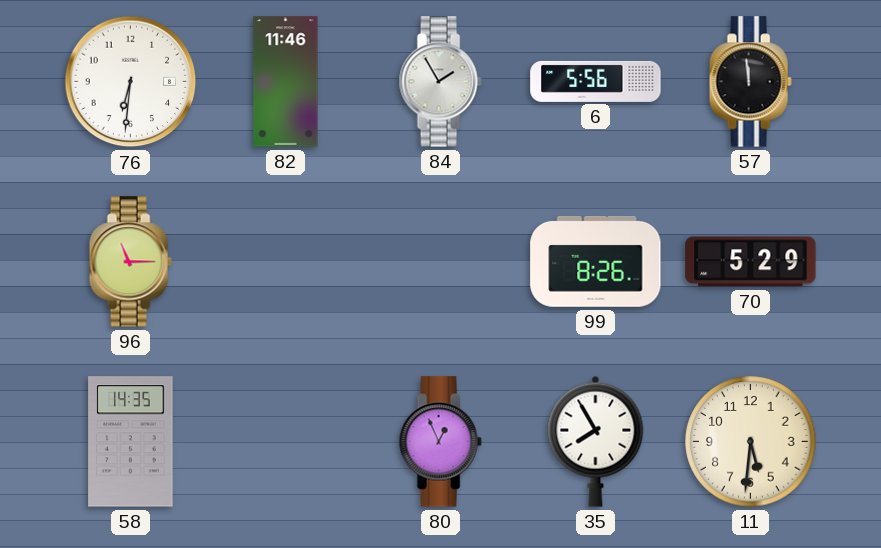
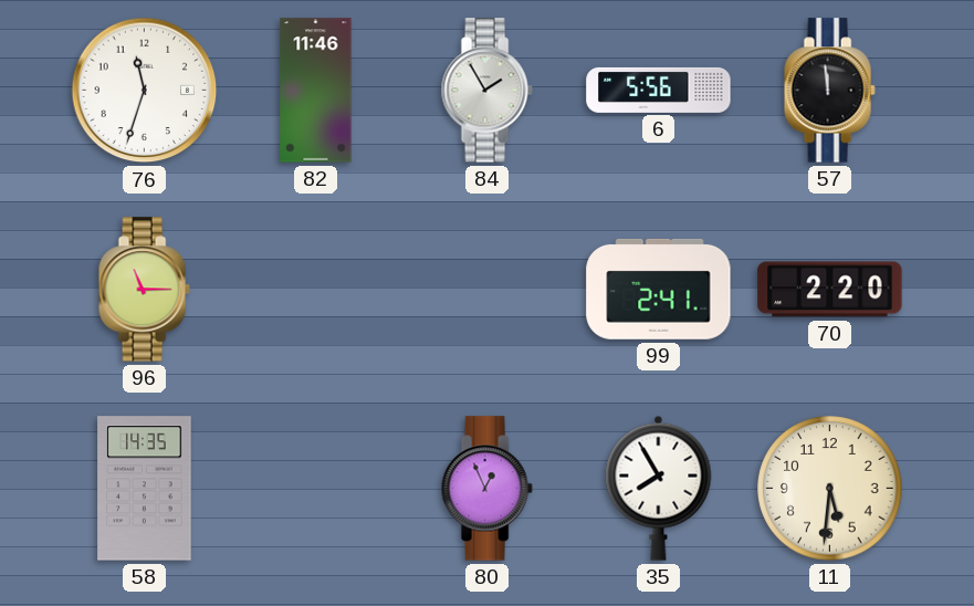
76: 6:31 -> 11:33 (145, 91)
99: 8:26 -> 2:41 (659, 289)
70: 5:29 -> 2:20 (830, 290)
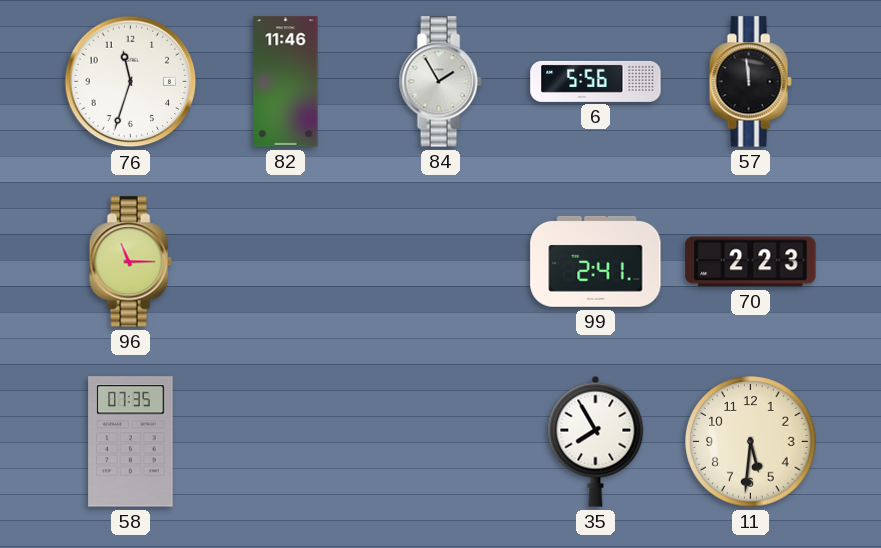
70: 2:20 -> 2:23 (751, 262)
58: 14:35 -> 07:35 (131, 442)
80: 12:56 -> none (486, 489)
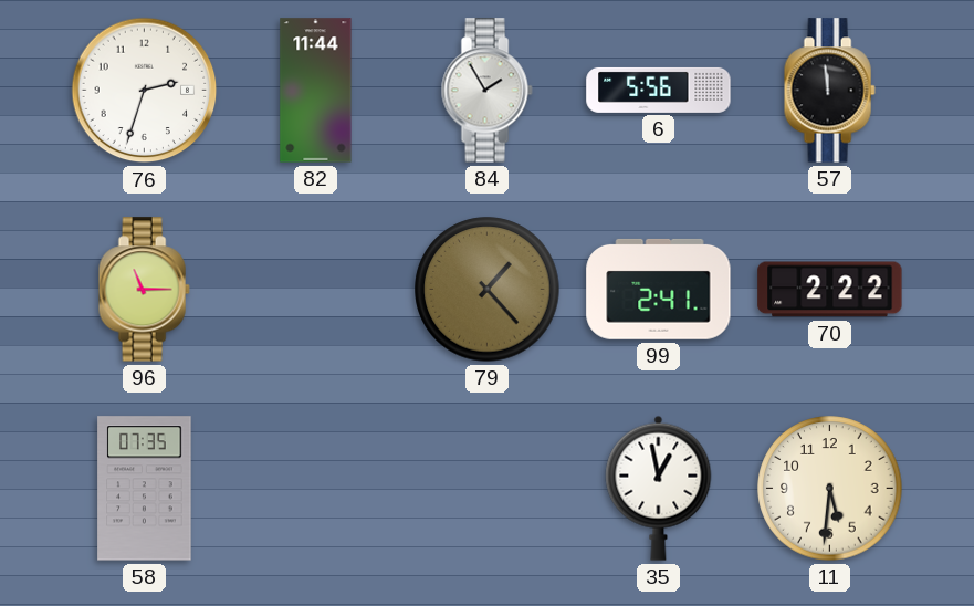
76: 11:33 -> 2:33 (145, 91)
82: 11:46 -> 11:44 (316, 91)
79: none -> 1:23 (488, 290)
70: 2:23 -> 2:22 (830, 290)
35: 7:55 -> 12:58 (659, 488)
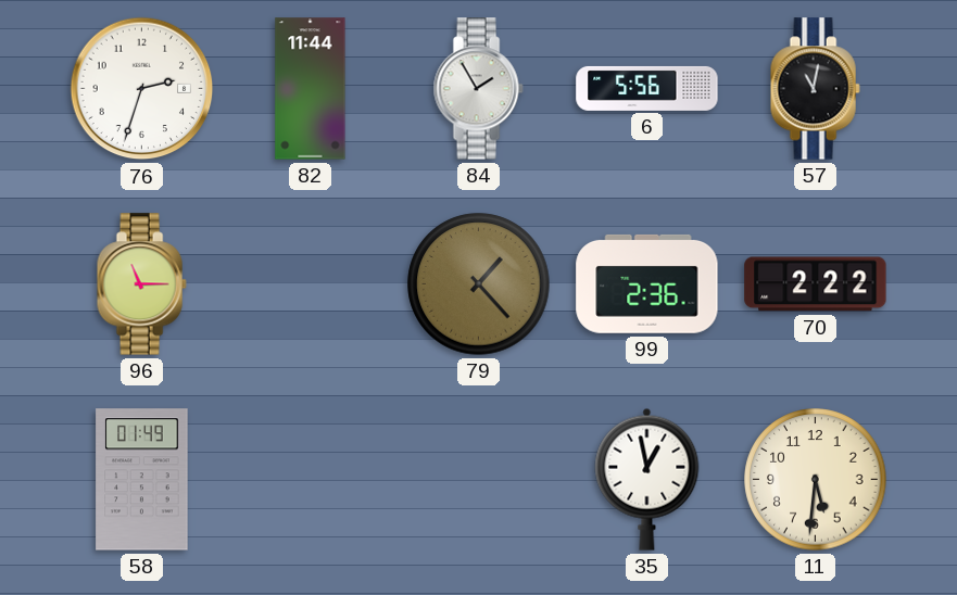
57: 11:59 -> 11:02 (815, 89)
99: 2:41 -> 2:36 (647, 283)
58: 07:35 -> 01:49 (142, 480)
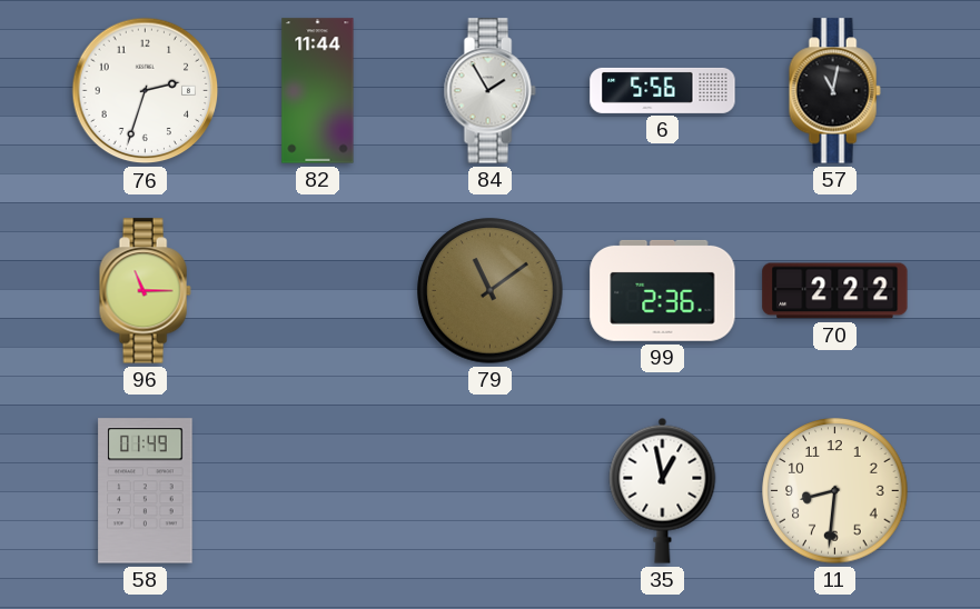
79: 1:23 -> 11:09 (491, 291)
11: 5:31 -> 8:31 (835, 491)
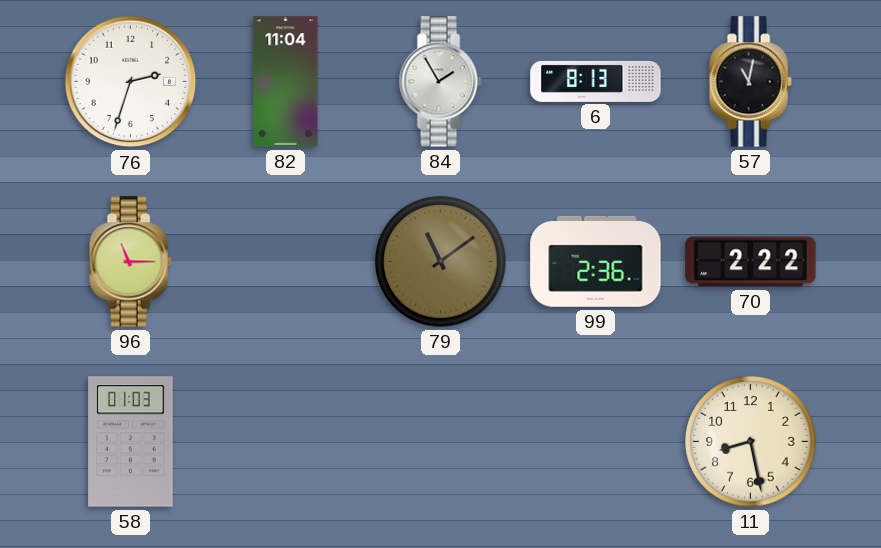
82: 11:44 -> 11:04 (286, 82)
6: 5:56 -> 8:13 (596, 81)
58: 01:49 -> 01:03 (131, 442)
35: 12:58 -> none (663, 490)
11: 8:31 -> 8:28 (751, 442)
